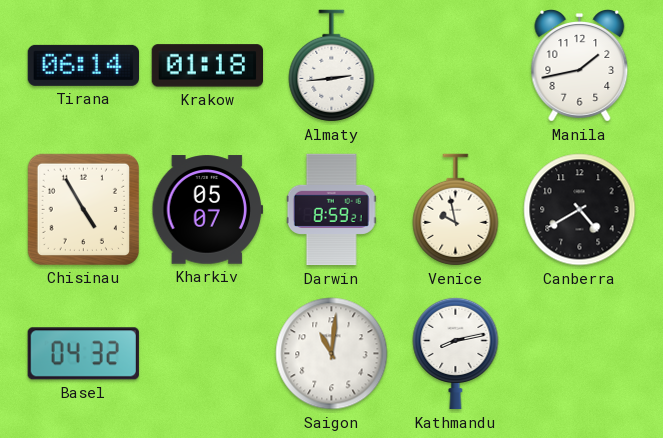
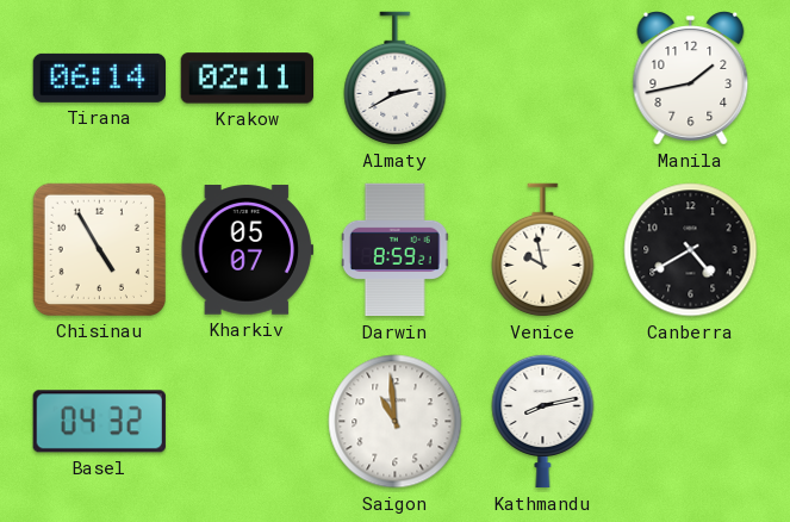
Krakow: 01:18 -> 02:11 (247, 79)
Almaty: 2:44 -> 2:40 (396, 79)
Saigon: 11:01 -> 10:59 (396, 422)
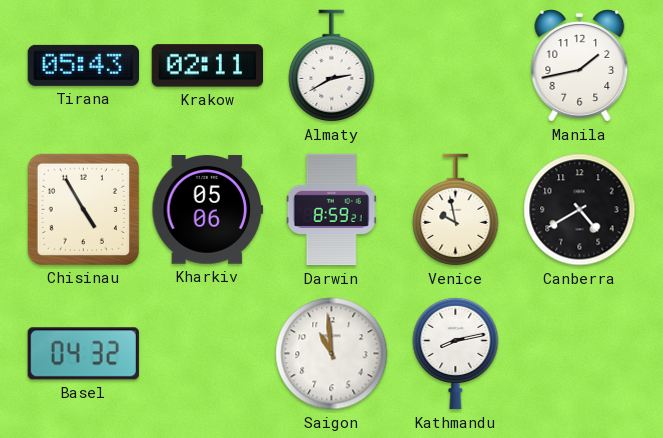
Tirana: 06:14 -> 05:43 (83, 65)
Kharkiv: 05:07 -> 05:06 (208, 210)
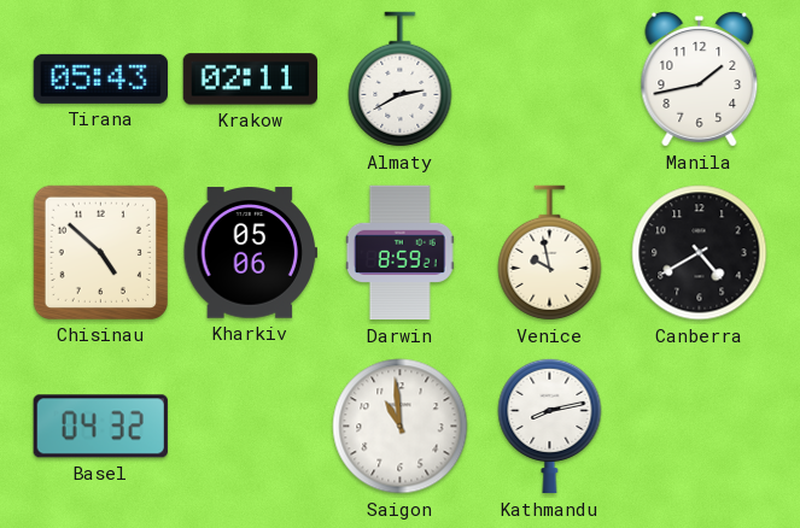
Chisinau: 4:55 -> 4:52 (100, 252)
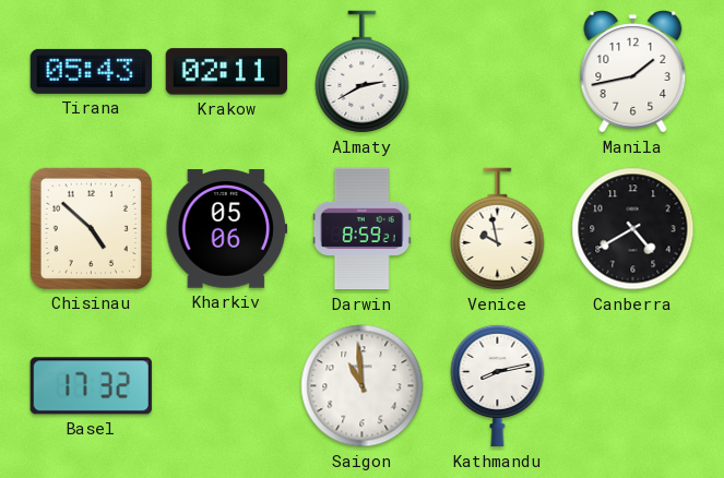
Basel: 04:32 -> 17:32 (91, 386)
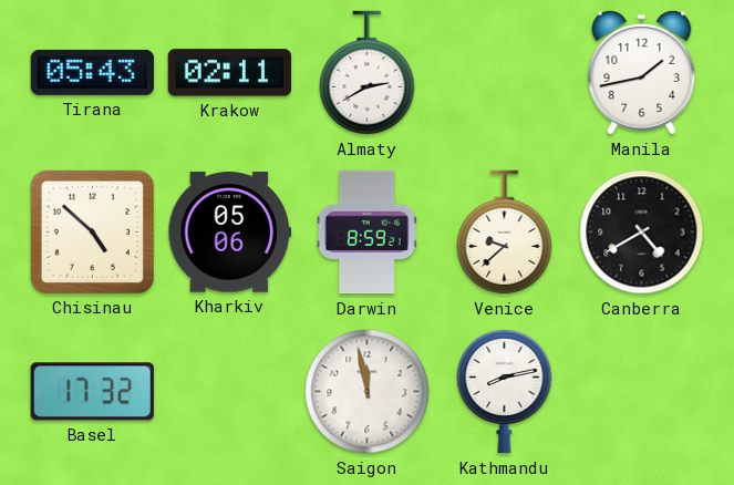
Venice: 9:58 -> 9:38 (505, 233)
Saigon: 10:59 -> 11:58 (368, 392)
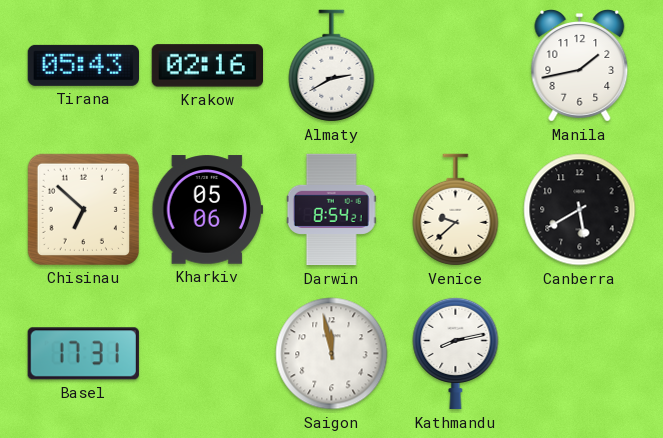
Krakow: 02:11 -> 02:16 (207, 66)
Chisinau: 4:52 -> 6:52 (83, 209)
Darwin: 8:59 -> 8:54 (331, 210)
Canberra: 4:40 -> 5:40 (580, 210)
Basel: 17:32 -> 17:31 (83, 354)
